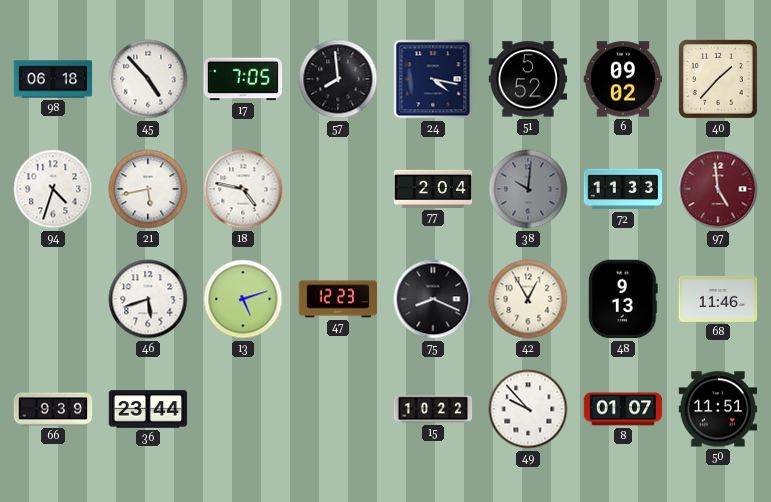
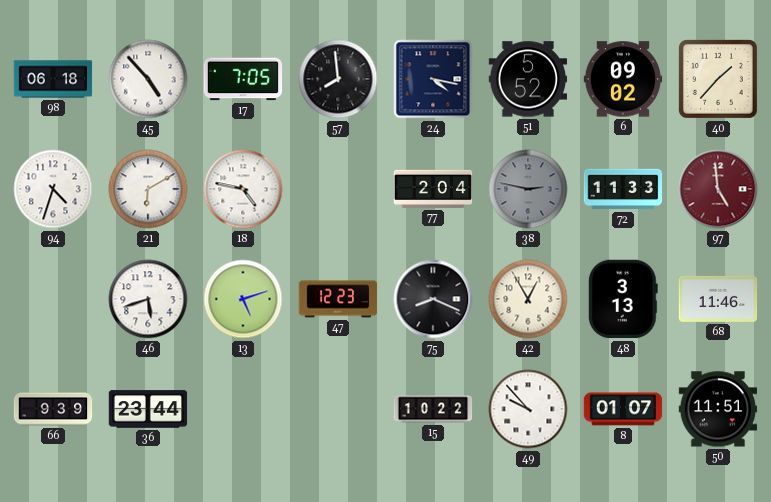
21: 5:43 -> 6:10 (148, 189)
38: 10:01 -> 2:47 (528, 189)
48: 9:13 -> 3:13 (623, 299)
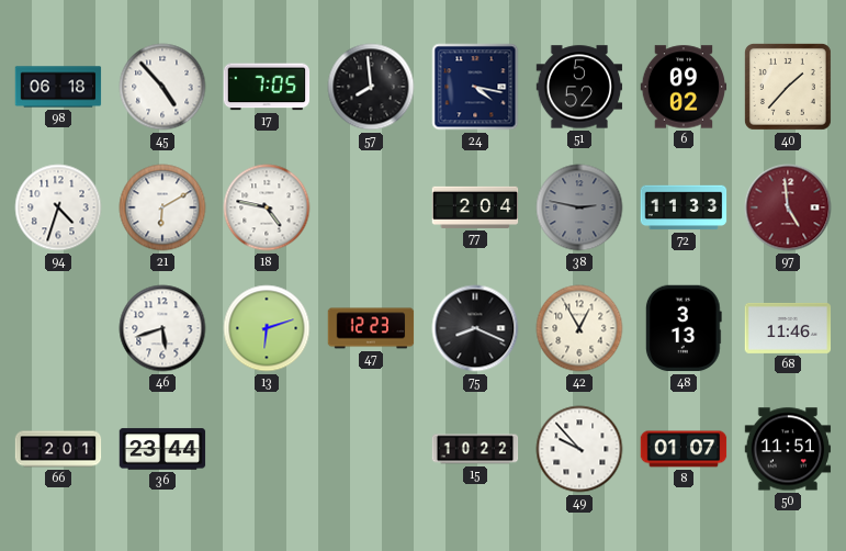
13: 5:12 -> 6:12 (267, 328)
66: 9:39 -> 2:01 (58, 449)
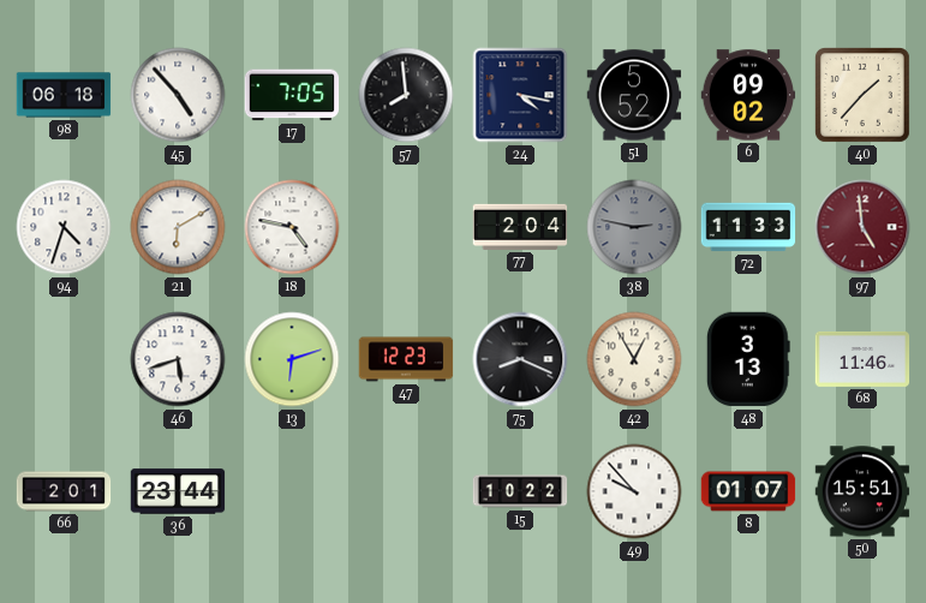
50: 11:51 -> 15:51 (862, 491)
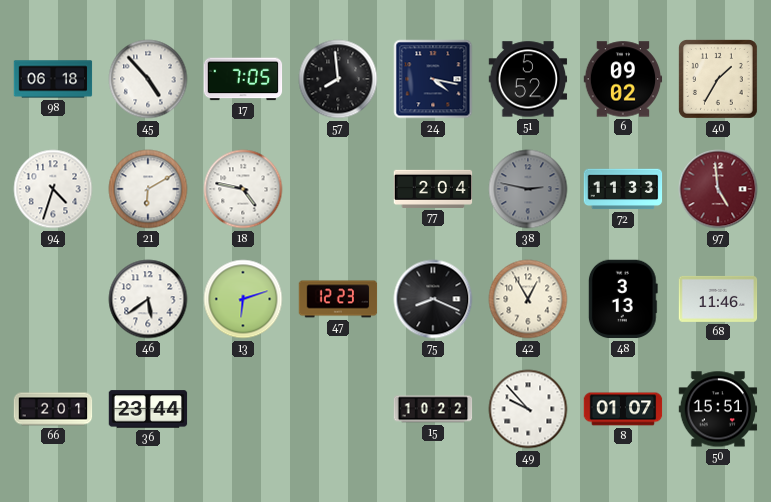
40: 1:37 -> 1:35 (718, 79)
46: 5:42 -> 5:39 (148, 299)
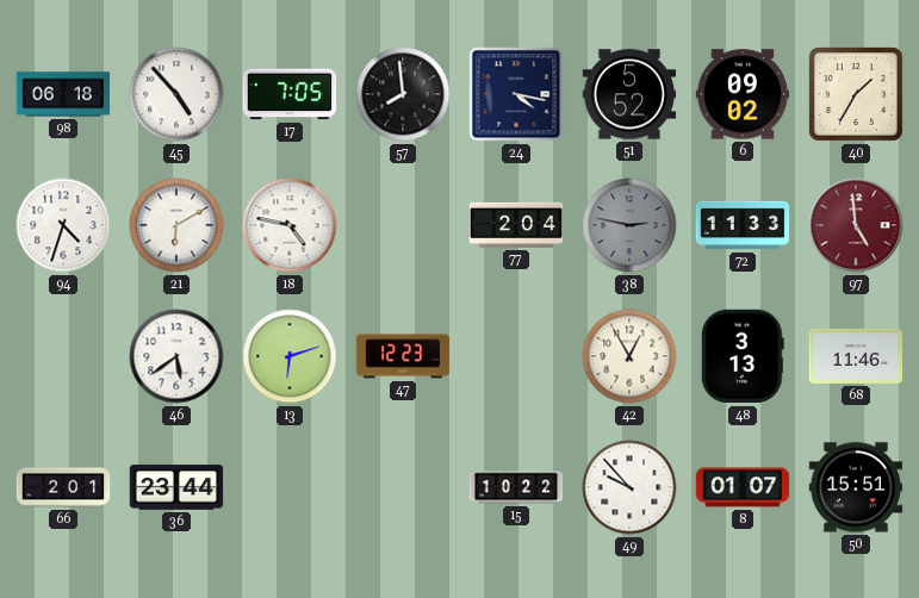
75: 8:19 -> none (433, 299)
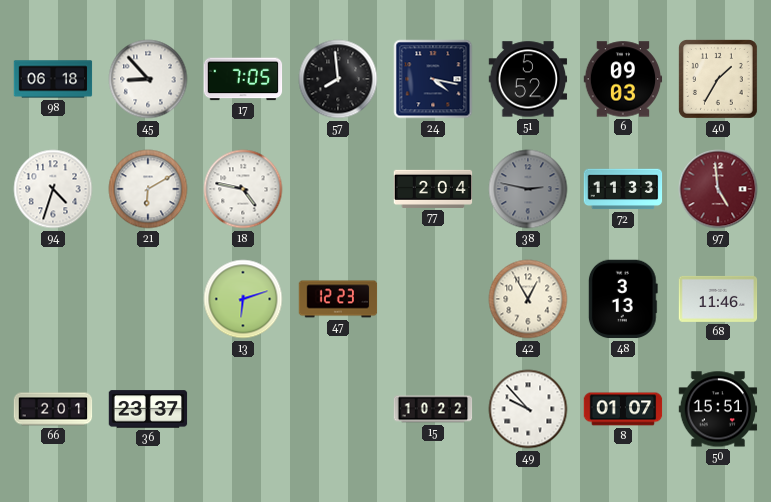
45: 4:53 -> 8:53 (148, 79)
6: 09:02 -> 09:03 (623, 79)
46: 5:39 -> none (176, 356)
36: 23:44 -> 23:37 (148, 409)
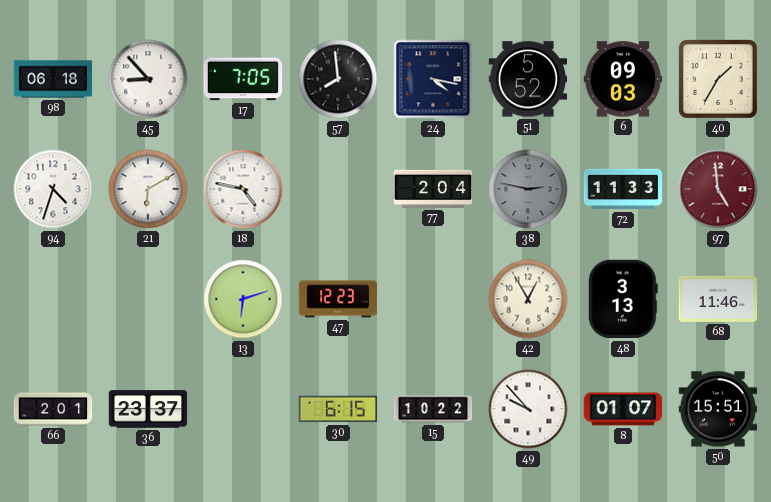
30: none -> 6:15 (338, 409)
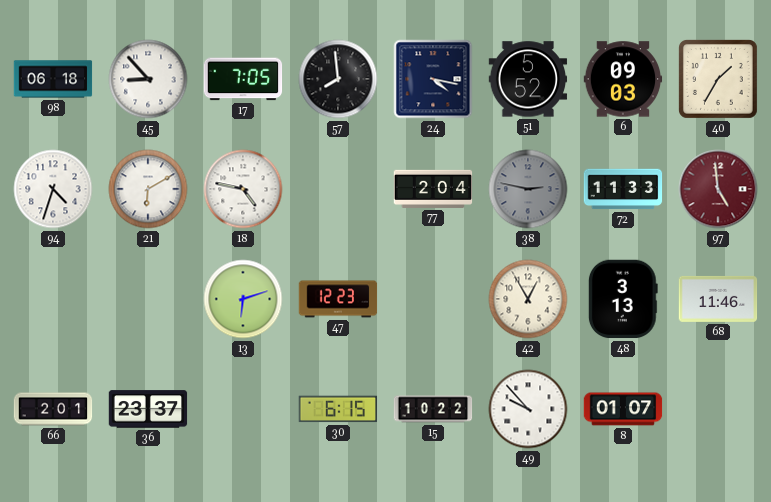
50: 15:51 -> none (718, 409)
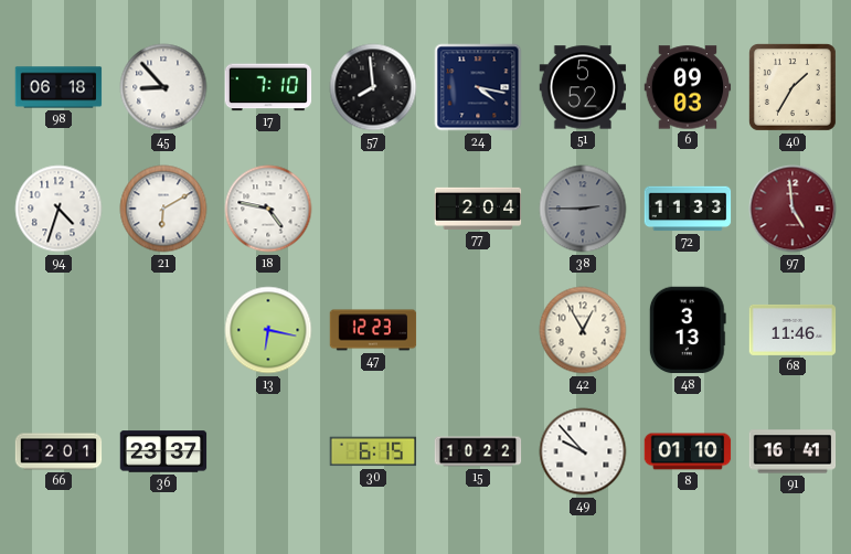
17: 7:05 -> 7:10 (268, 87)
38: 2:47 -> 2:45 (583, 209)
13: 6:12 -> 6:17 (268, 330)
8: 01:07 -> 01:10 (688, 451)
91: none -> 16:41 (793, 451)
